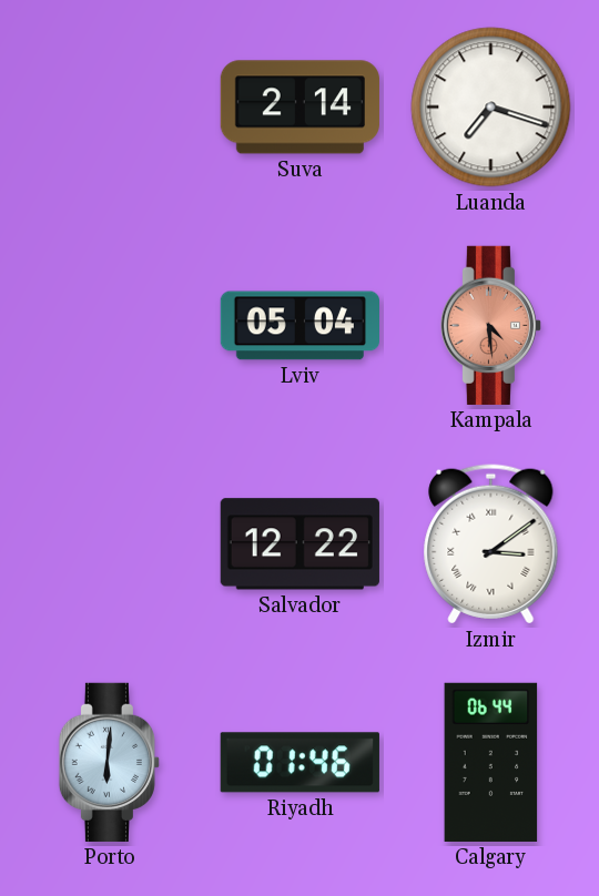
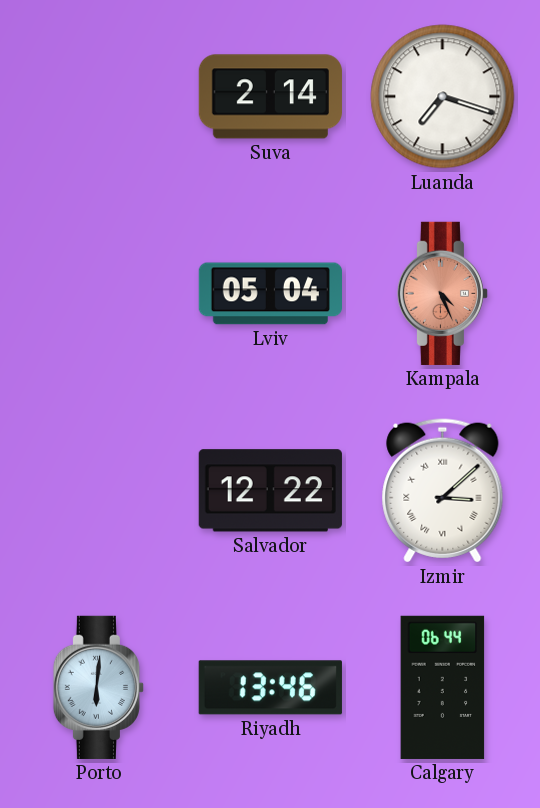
Kampala: 4:29 -> 4:26 (442, 293)
Izmir: 3:09 -> 3:08 (443, 491)
Riyadh: 01:46 -> 13:46 (270, 688)
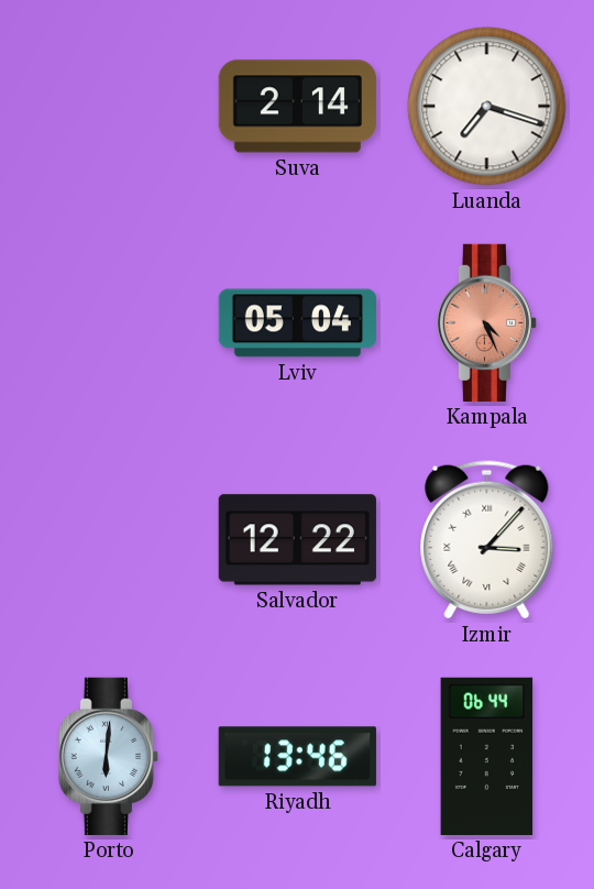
Izmir: 3:08 -> 3:07 (487, 540)
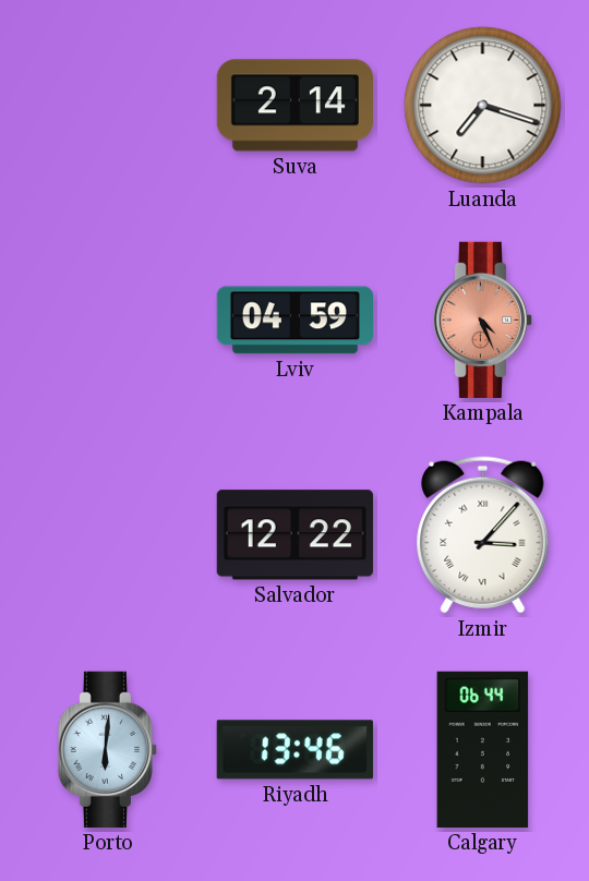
Lviv: 05:04 -> 04:59 (294, 321)
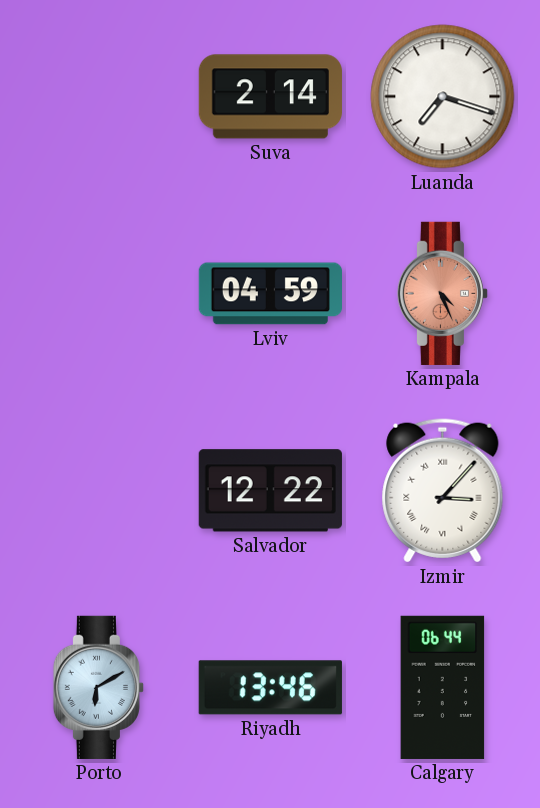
Porto: 6:01 -> 6:10 (98, 687)
